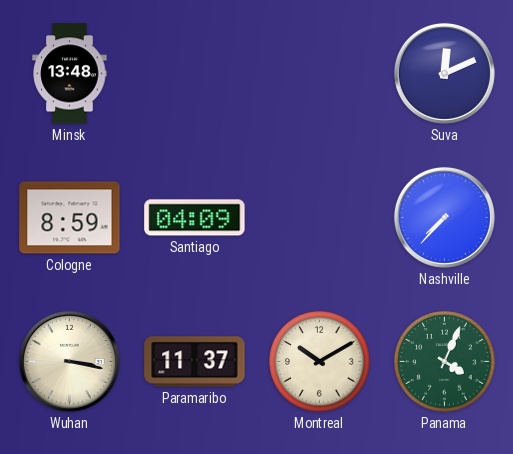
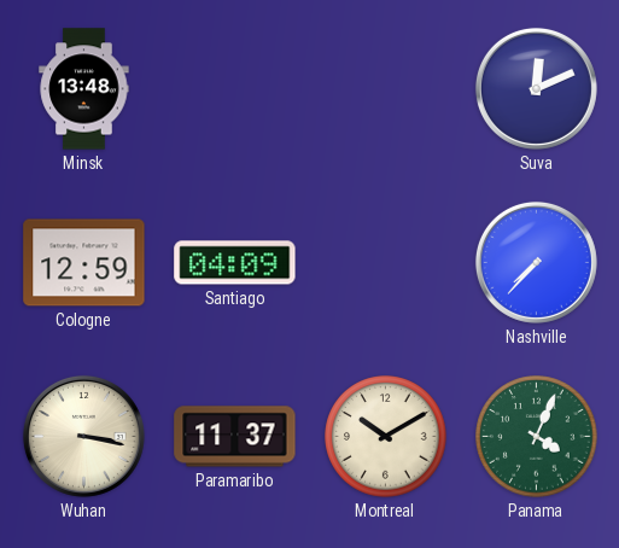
Cologne: 8:59 -> 12:59 (84, 263)
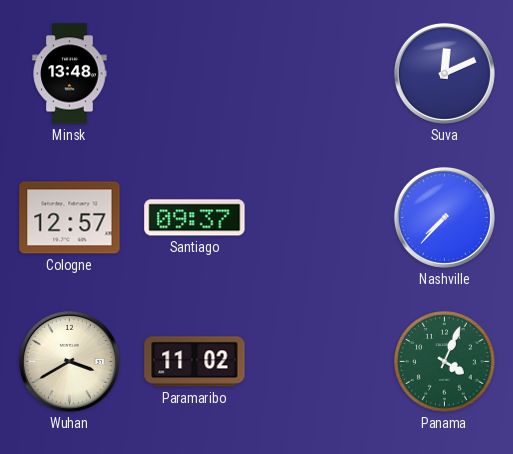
Cologne: 12:59 -> 12:57 (70, 218)
Santiago: 04:09 -> 09:37 (195, 218)
Wuhan: 3:17 -> 3:40 (69, 361)
Paramaribo: 11:37 -> 11:02 (195, 362)
Montreal: 10:10 -> none (386, 437)
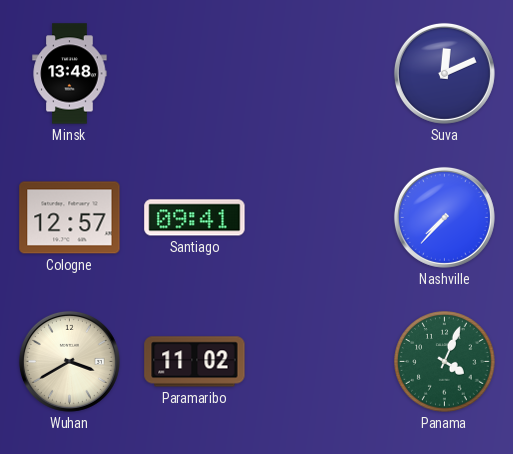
Santiago: 09:37 -> 09:41 (195, 218)
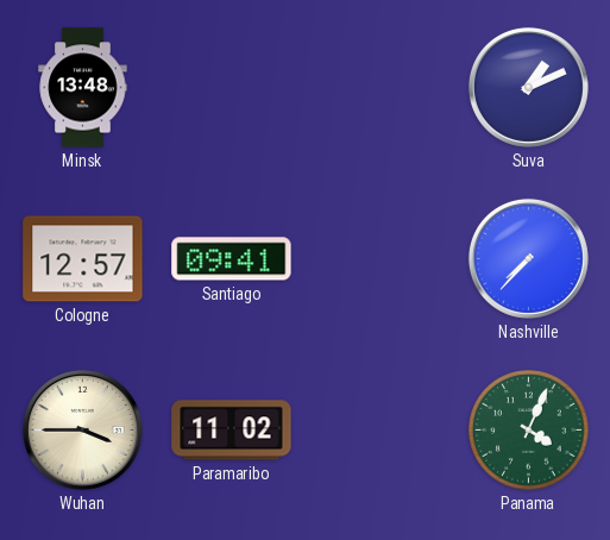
Suva: 12:11 -> 1:11 (528, 87)
Wuhan: 3:40 -> 3:45 (82, 429)
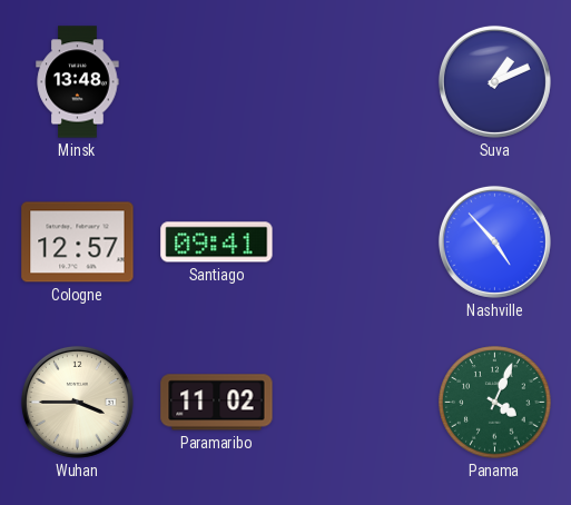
Nashville: 7:37 -> 4:53 (494, 241)
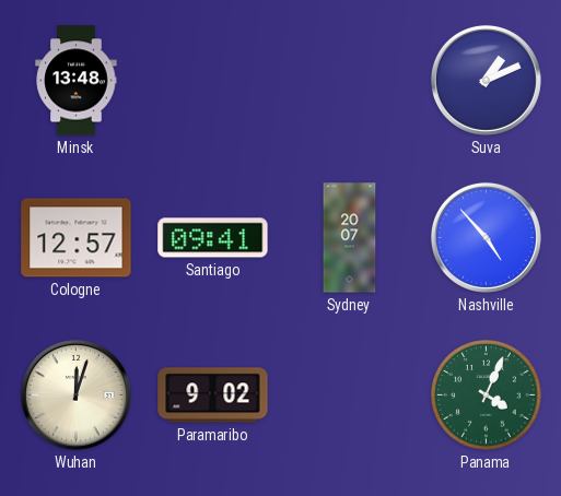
Sydney: none -> 20:07 (350, 238)
Wuhan: 3:45 -> 12:03 (75, 394)
Paramaribo: 11:02 -> 9:02 (213, 395)
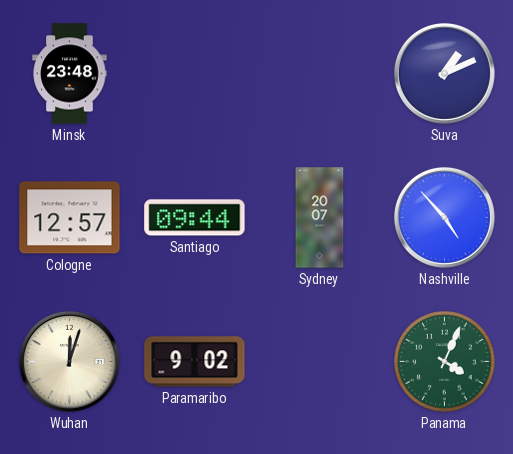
Minsk: 13:48 -> 23:48 (70, 74)
Santiago: 09:41 -> 09:44 (195, 218)
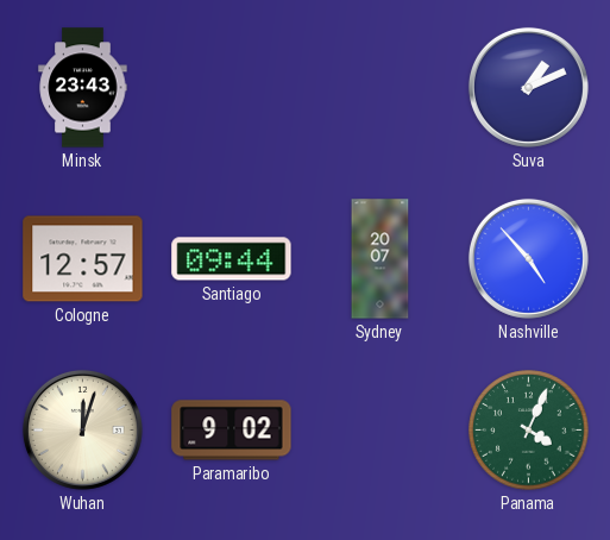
Minsk: 23:48 -> 23:43 (83, 88)
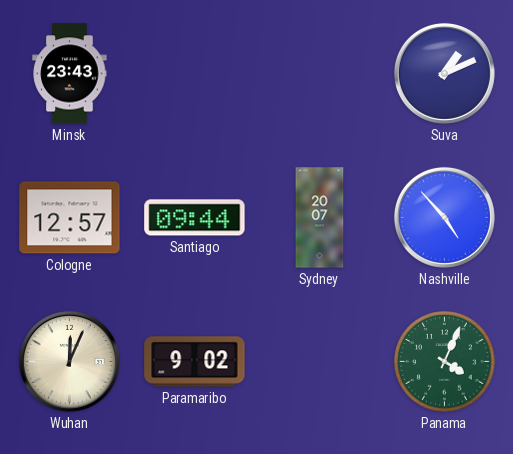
Wuhan: 12:03 -> 12:04 (69, 361)
